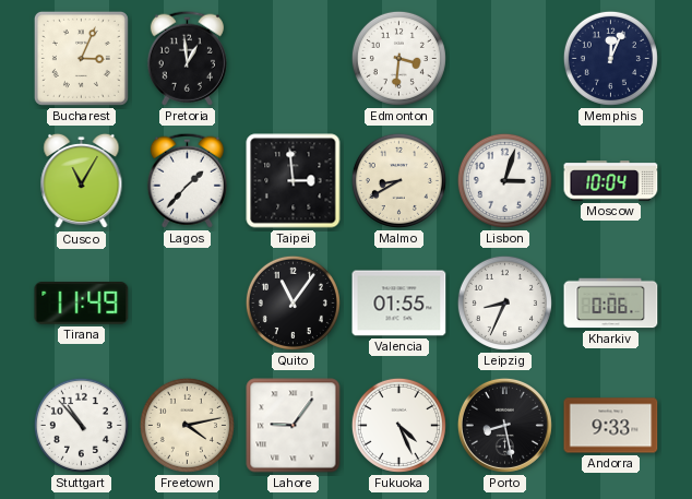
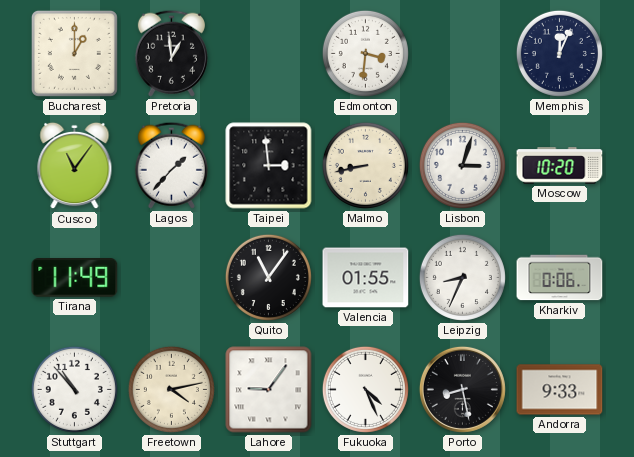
Bucharest: 3:04 -> 1:00 (74, 53)
Cusco: 11:05 -> 11:06 (75, 166)
Malmo: 8:40 -> 8:43 (365, 165)
Moscow: 10:04 -> 10:20 (560, 166)
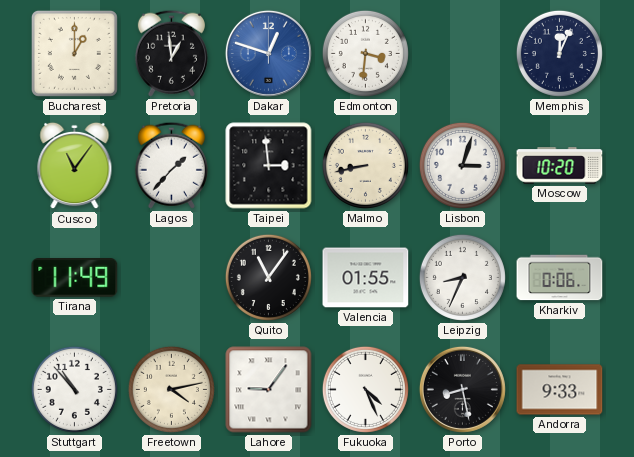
Dakar: none -> 12:48 (268, 53)
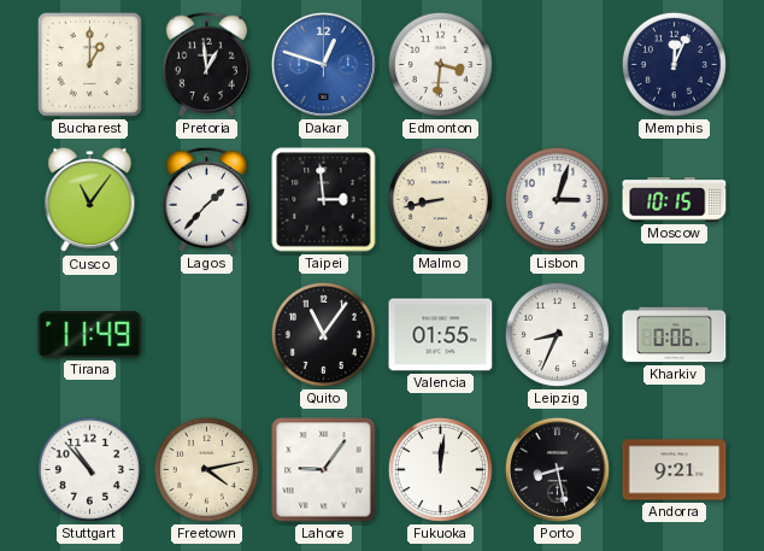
Moscow: 10:20 -> 10:15 (675, 200)
Fukuoka: 4:26 -> 12:01 (440, 469)
Andorra: 9:33 -> 9:21 (675, 470)
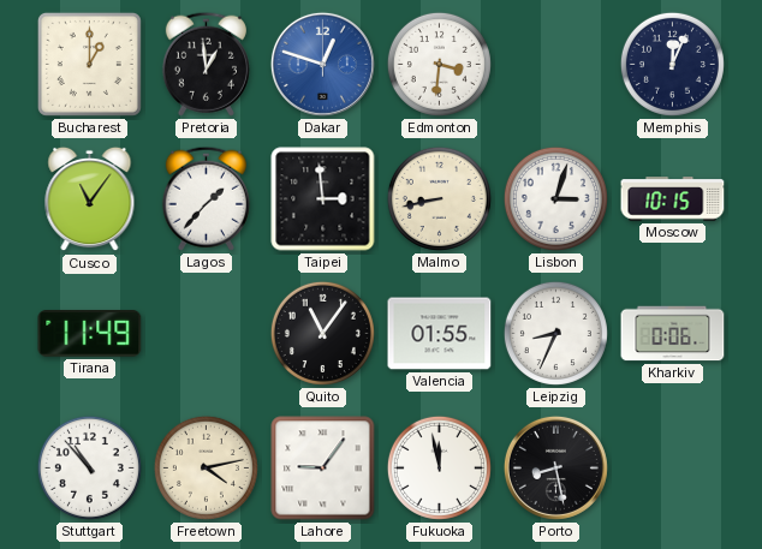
Fukuoka: 12:01 -> 11:58 (439, 467)
Andorra: 9:21 -> none (675, 470)
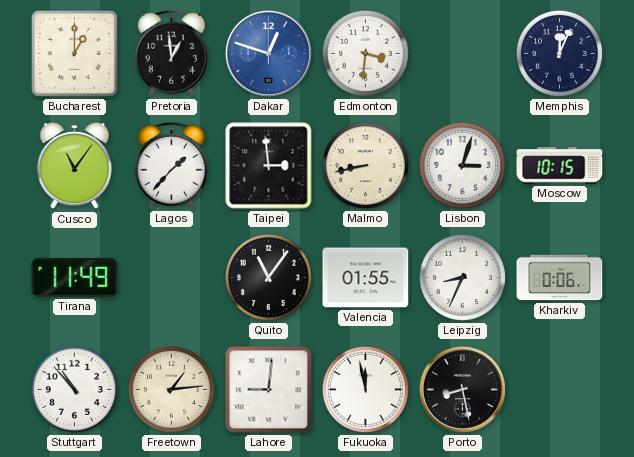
Freetown: 4:13 -> 1:14 (171, 389)
Lahore: 9:06 -> 9:01 (269, 390)
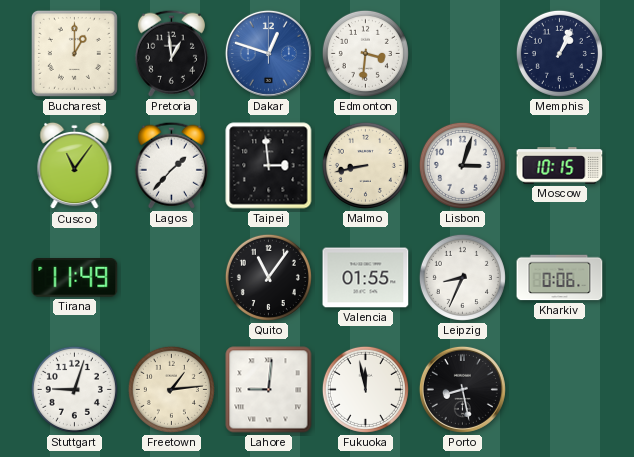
Memphis: 12:04 -> 1:04 (559, 53)
Stuttgart: 10:53 -> 9:03 (74, 389)
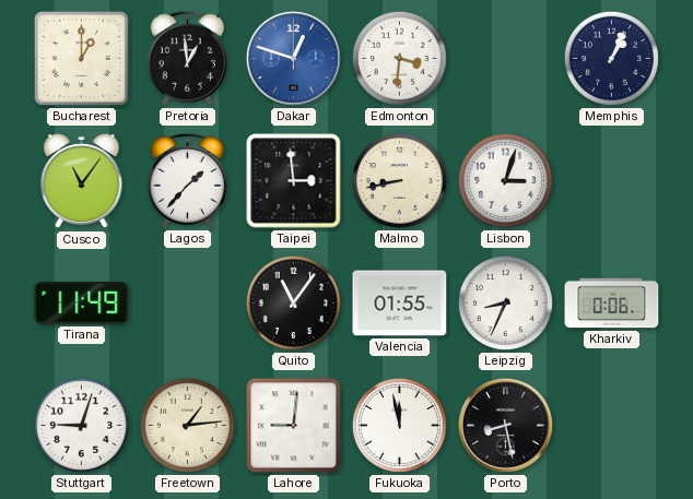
Moscow: 10:15 -> none (560, 166)
